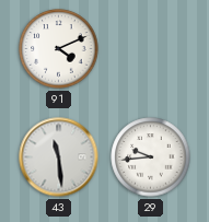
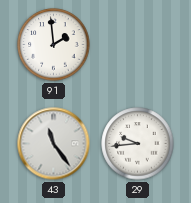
91: 4:11 -> 1:59 (54, 45)
43: 11:29 -> 11:24 (54, 144)
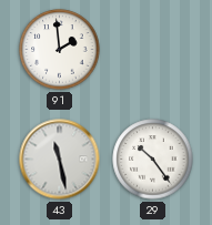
43: 11:24 -> 11:28 (60, 160)
29: 9:44 -> 10:24 (153, 160)
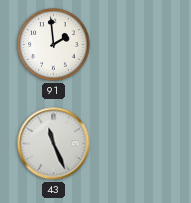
43: 11:28 -> 11:26 (54, 144)
29: 10:24 -> none (153, 160)
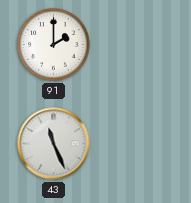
91: 1:59 -> 2:00 (54, 45)
